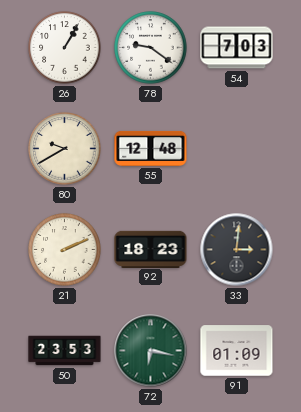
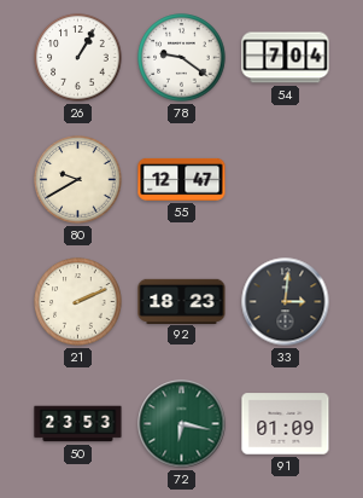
54: 7:03 -> 7:04 (286, 58)
55: 12:48 -> 12:47 (182, 179)
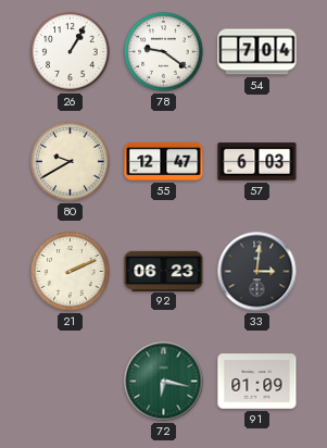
57: none -> 6:03 (257, 162)
92: 18:23 -> 06:23 (164, 271)
50: 23:53 -> none (78, 424)
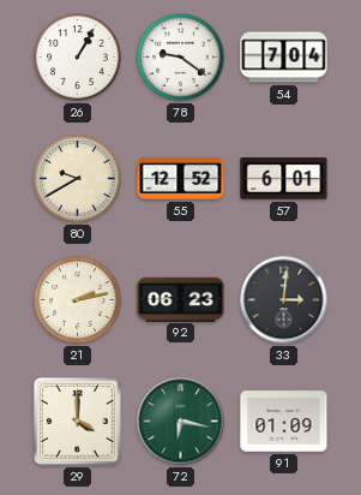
55: 12:47 -> 12:52 (181, 178)
57: 6:03 -> 6:01 (284, 179)
21: 2:11 -> 2:13 (78, 300)
29: none -> 4:00 (78, 422)
